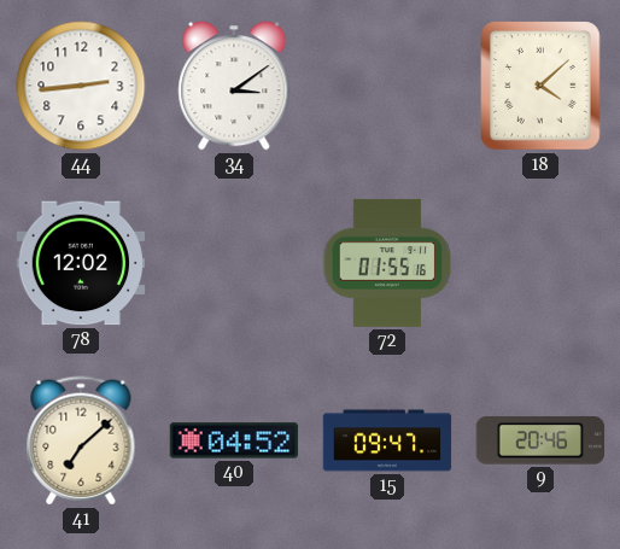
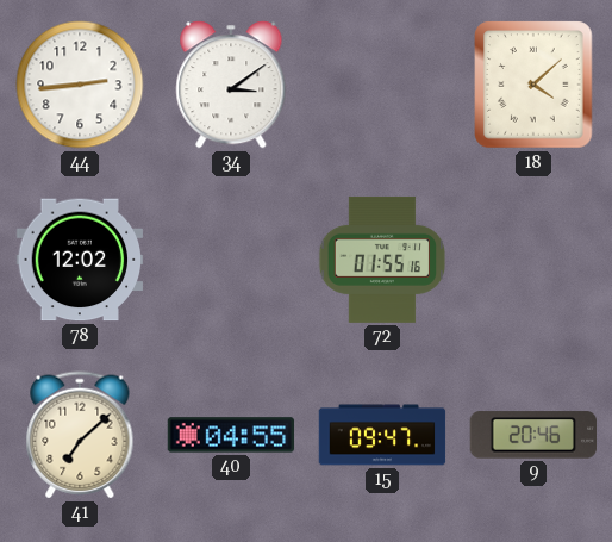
40: 04:52 -> 04:55 (231, 435)
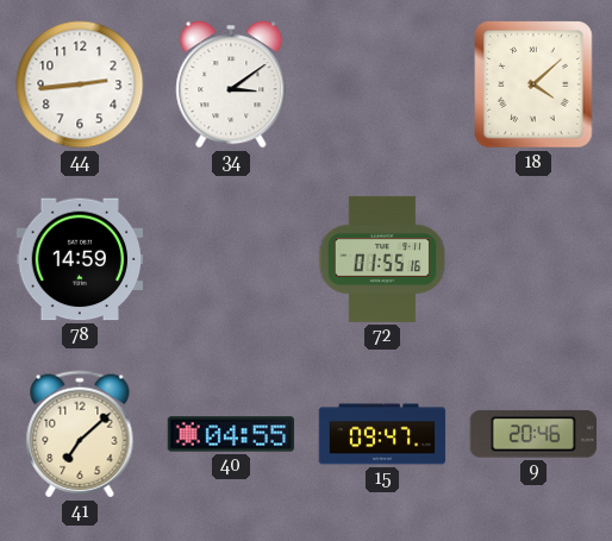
78: 12:02 -> 14:59 (80, 259)
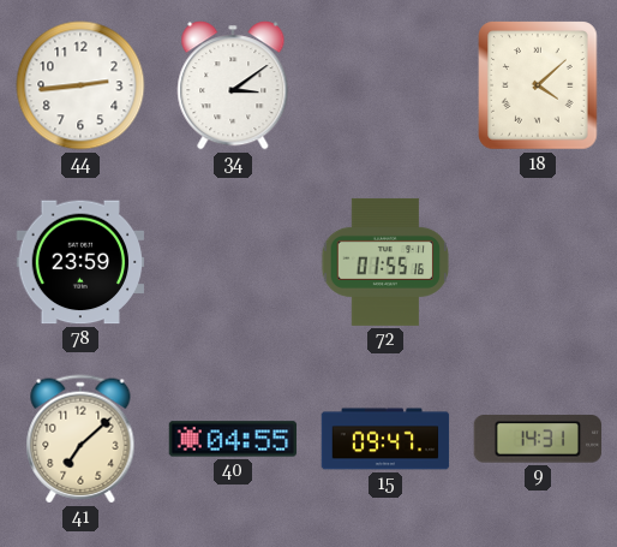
78: 14:59 -> 23:59 (80, 262)
9: 20:46 -> 14:31 (538, 439)
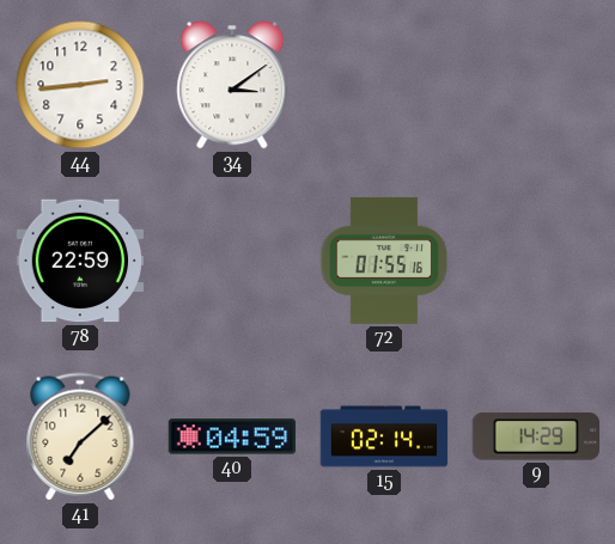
18: 4:08 -> none (538, 85)
78: 23:59 -> 22:59 (80, 261)
40: 04:55 -> 04:59 (232, 436)
15: 09:47 -> 02:14 (384, 436)
9: 14:31 -> 14:29 (536, 436)
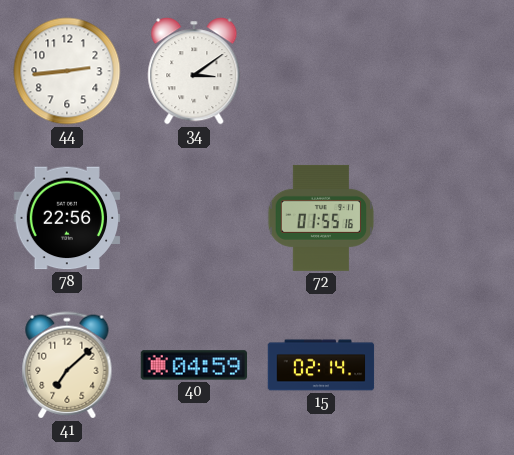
78: 22:59 -> 22:56 (67, 218)
9: 14:29 -> none (536, 436)
